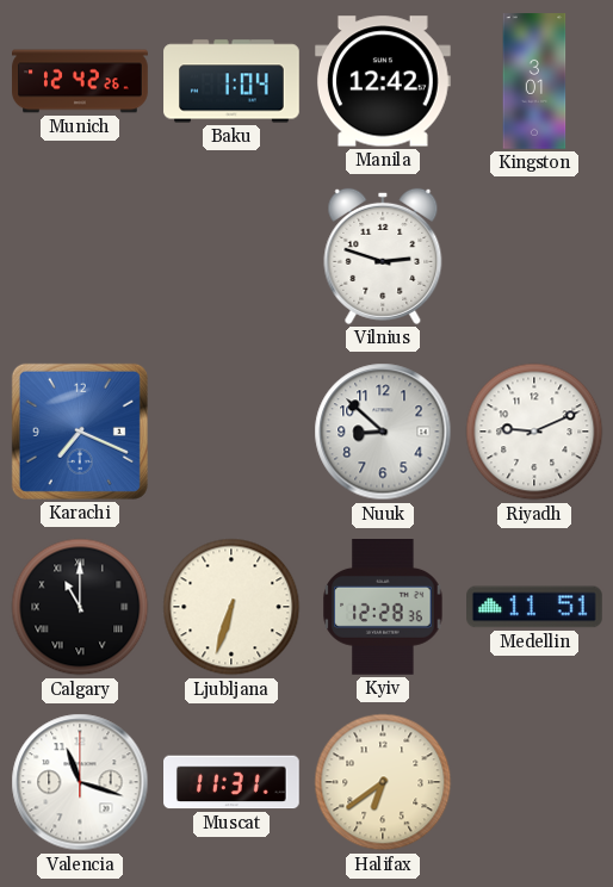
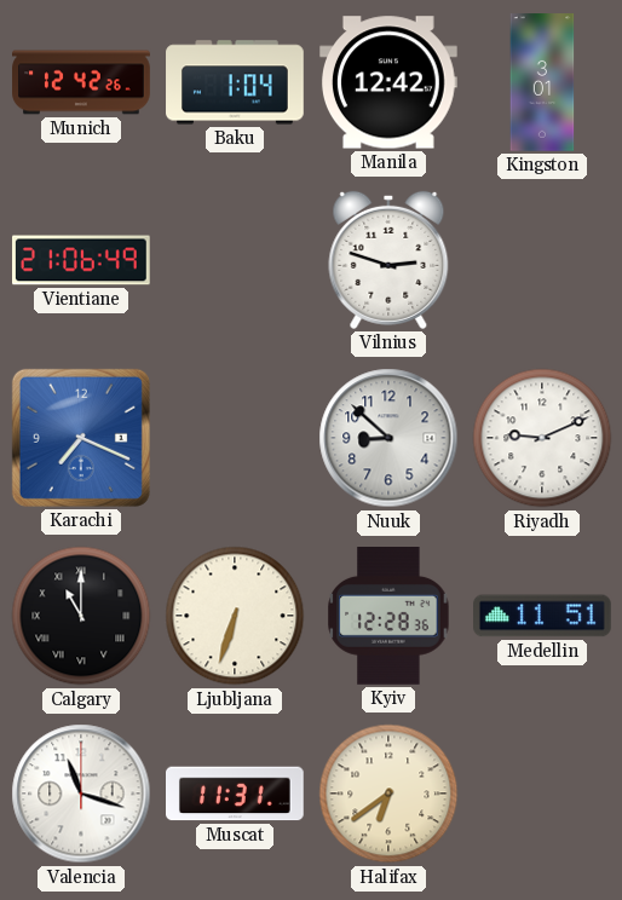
Vientiane: none -> 21:06 (82, 260)
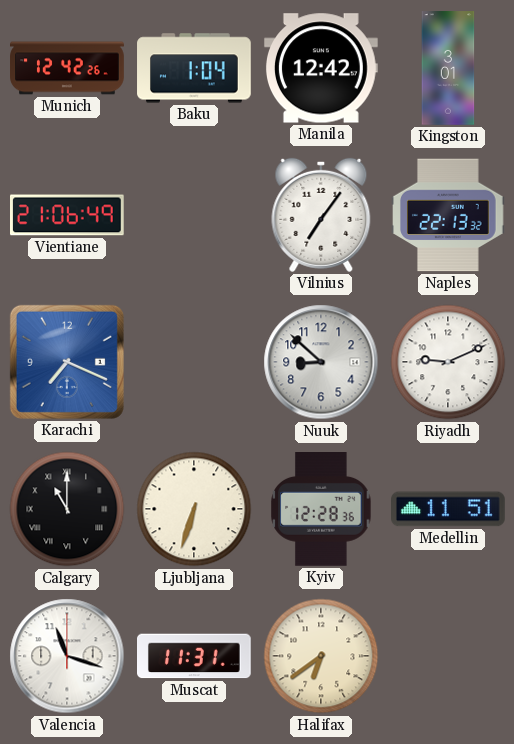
Vilnius: 2:48 -> 7:06 (321, 215)
Naples: none -> 22:13 (449, 215)
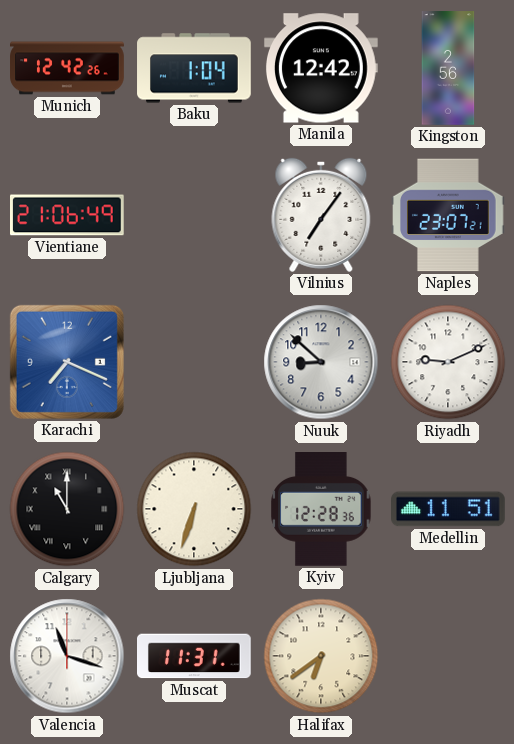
Kingston: 3:01 -> 2:56 (448, 68)
Naples: 22:13 -> 23:07 (449, 215)
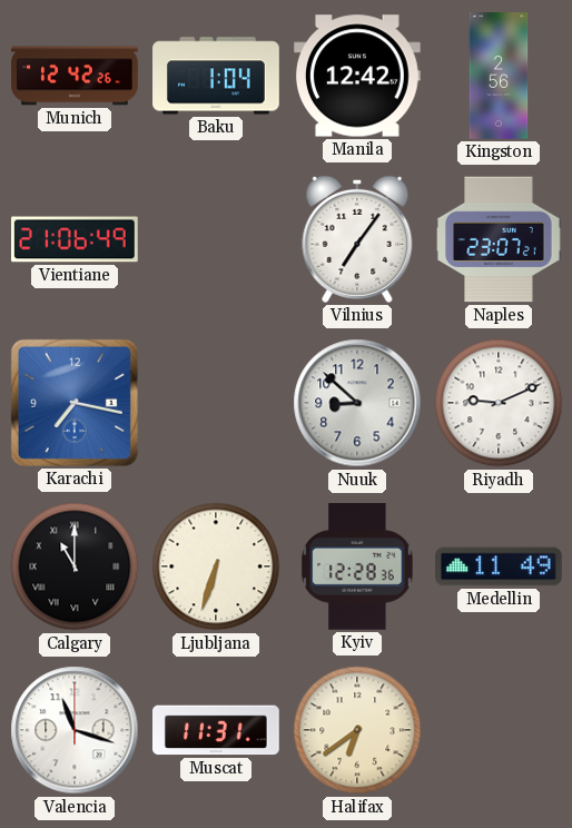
Karachi: 7:19 -> 7:17 (75, 403)
Medellin: 11:51 -> 11:49 (500, 566)
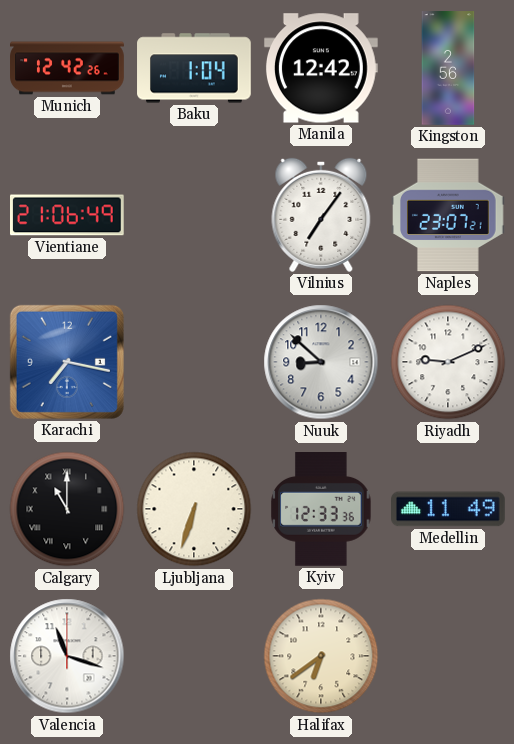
Kyiv: 12:28 -> 12:33 (321, 510)
Muscat: 11:31 -> none (217, 730)
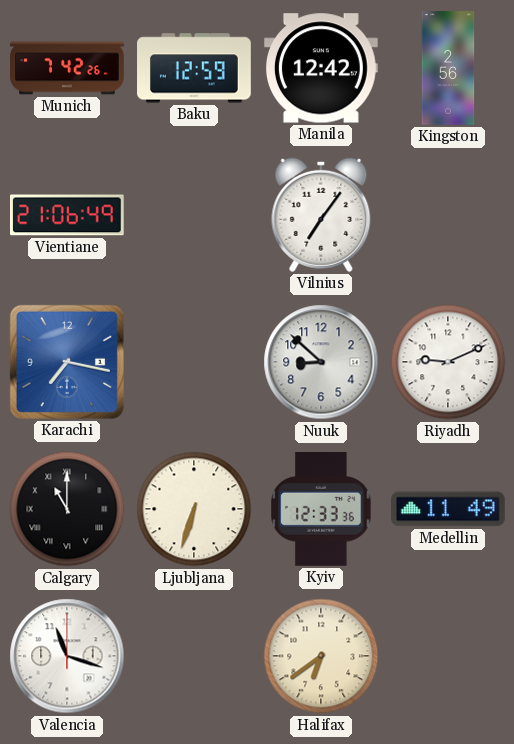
Munich: 12:42 -> 7:42 (67, 68)
Baku: 1:04 -> 12:59 (194, 68)
Naples: 23:07 -> none (449, 215)
